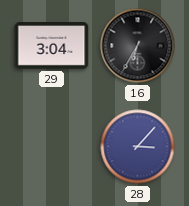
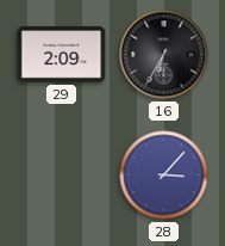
29: 3:04 -> 2:09 (62, 55)
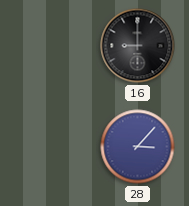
29: 2:09 -> none (62, 55)
16: 6:35 -> 9:00 (138, 46)
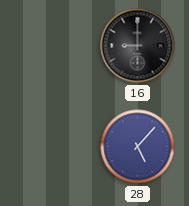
28: 3:07 -> 5:07 (138, 147)
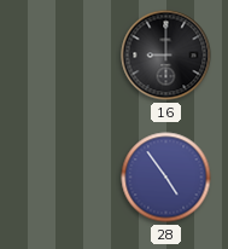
28: 5:07 -> 4:54 (166, 178)
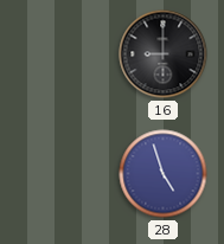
28: 4:54 -> 4:57 (164, 174)
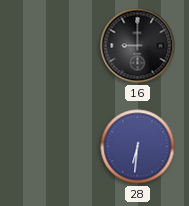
28: 4:57 -> 6:31 (138, 147)
